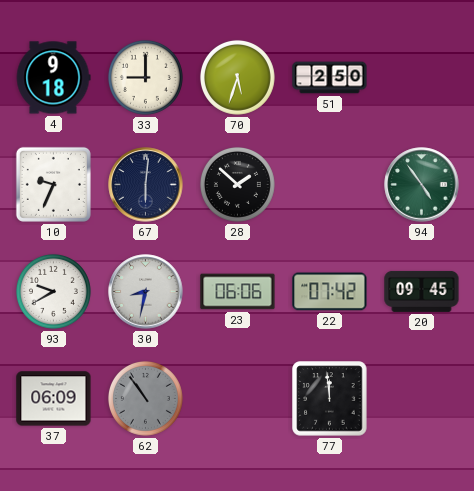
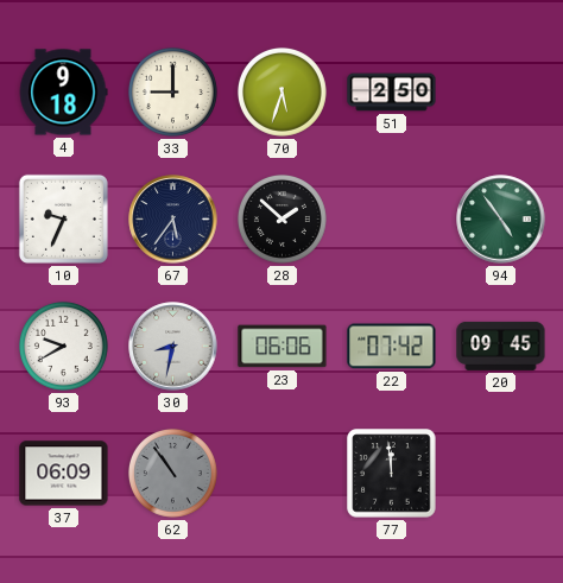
67: 6:01 -> 5:36 (173, 220)
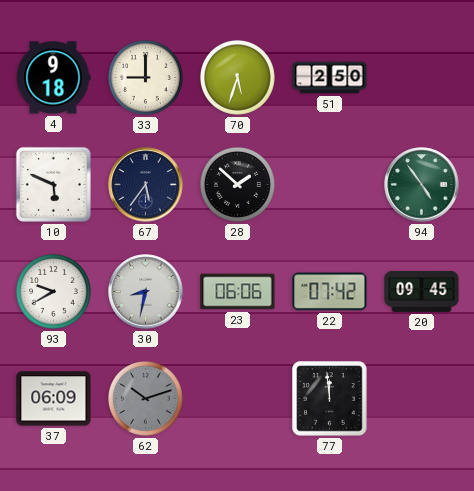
10: 9:34 -> 5:49 (53, 184)
62: 10:54 -> 10:12 (145, 398)
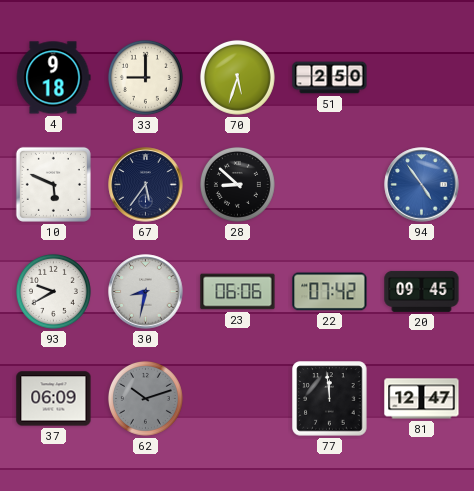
28: 1:52 -> 8:52 (237, 184)
94 dial: green -> blue (422, 185)
81: none -> 12:47 (422, 399)
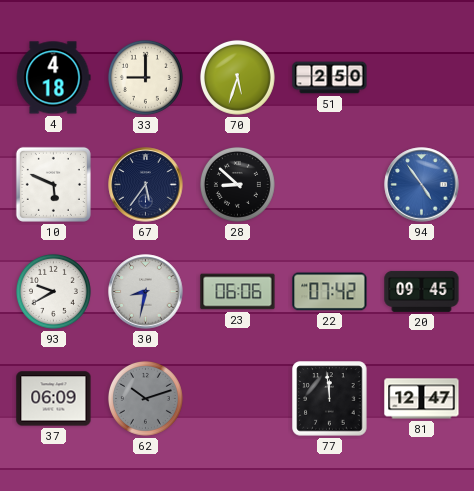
4: 9:18 -> 4:18 (53, 78)
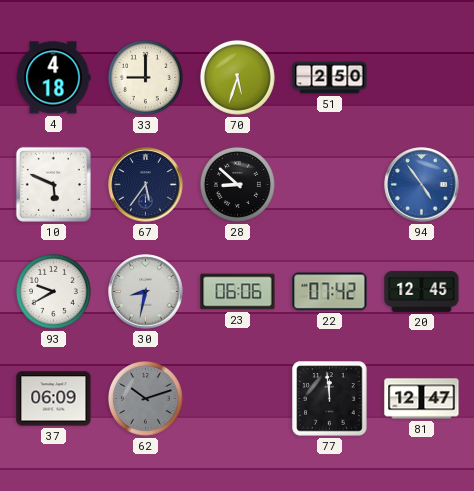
20: 09:45 -> 12:45 (422, 291)
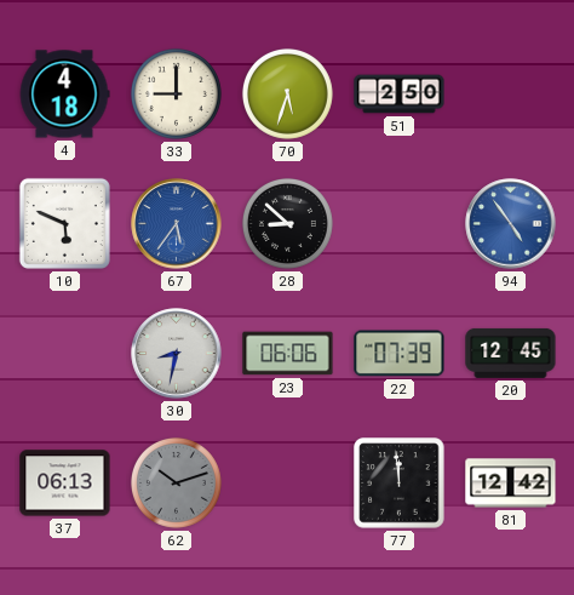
67 dial: navy -> blue (177, 224)
93: 9:40 -> none (53, 291)
22: 07:42 -> 07:39 (400, 354)
37: 06:09 -> 06:13 (65, 484)
81: 12:47 -> 12:42 (511, 484)
